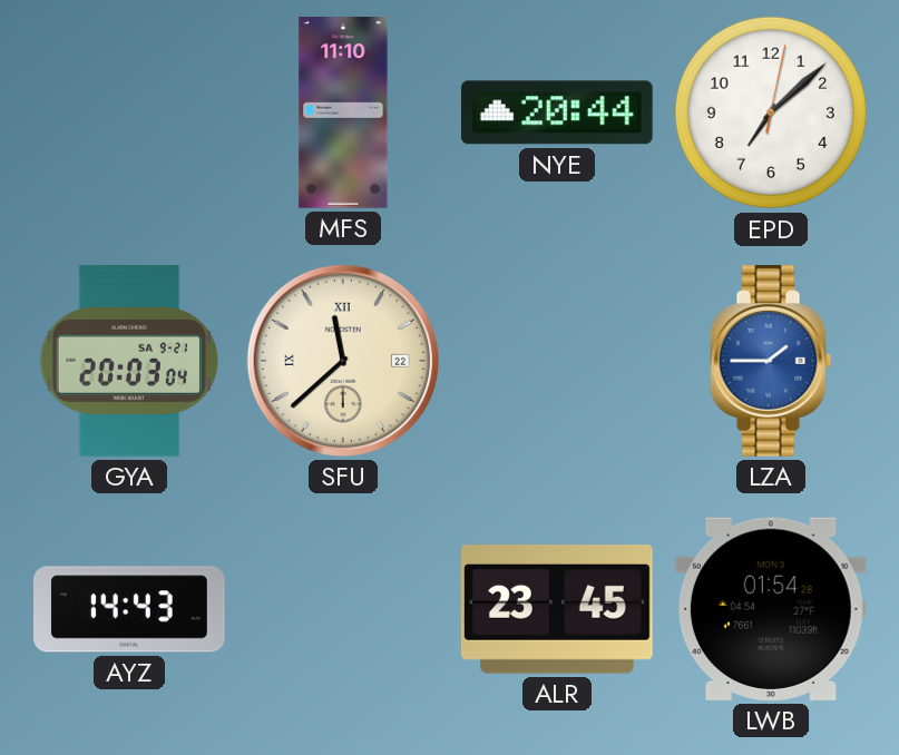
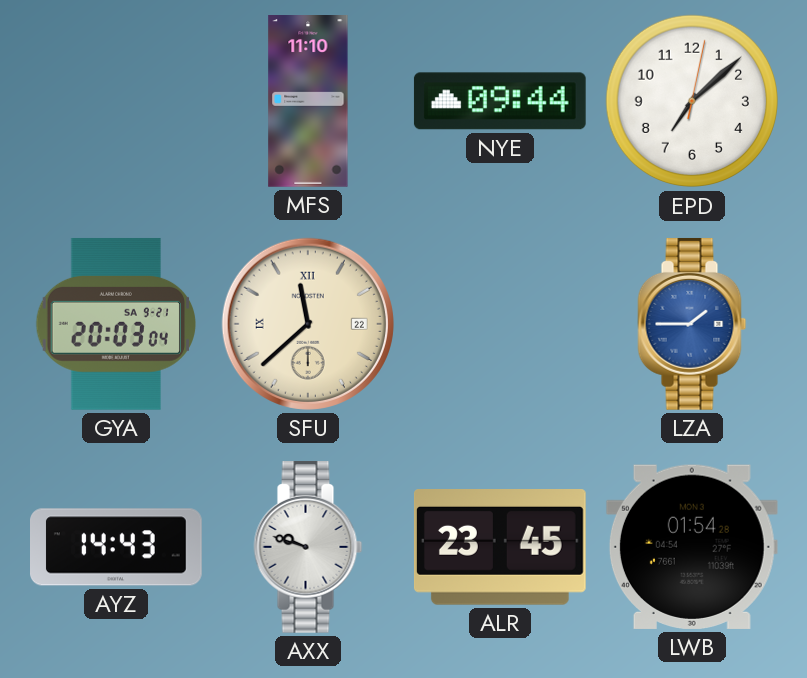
NYE: 20:44 -> 09:44 (500, 101)
AXX: none -> 9:48 (308, 547)
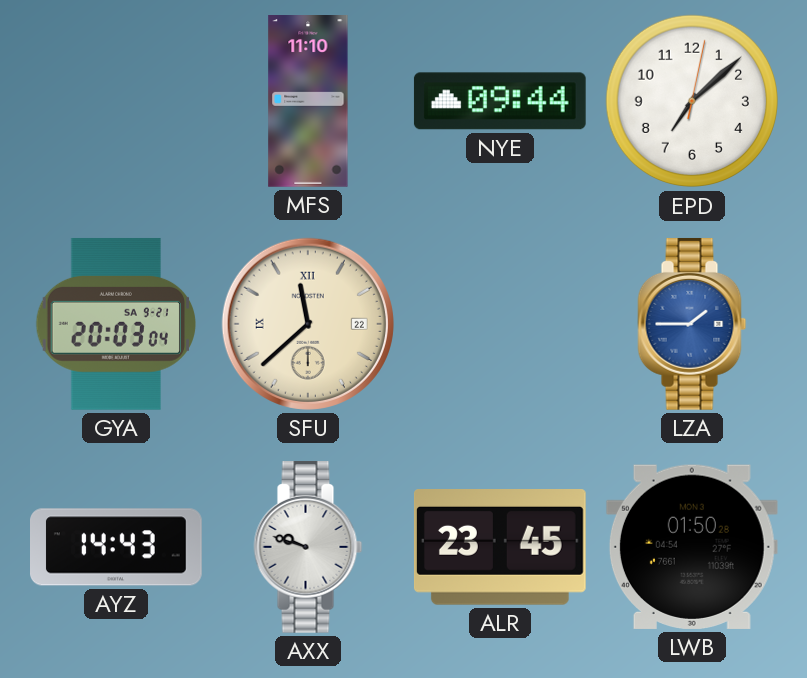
LWB: 01:54 -> 01:50 (692, 547)
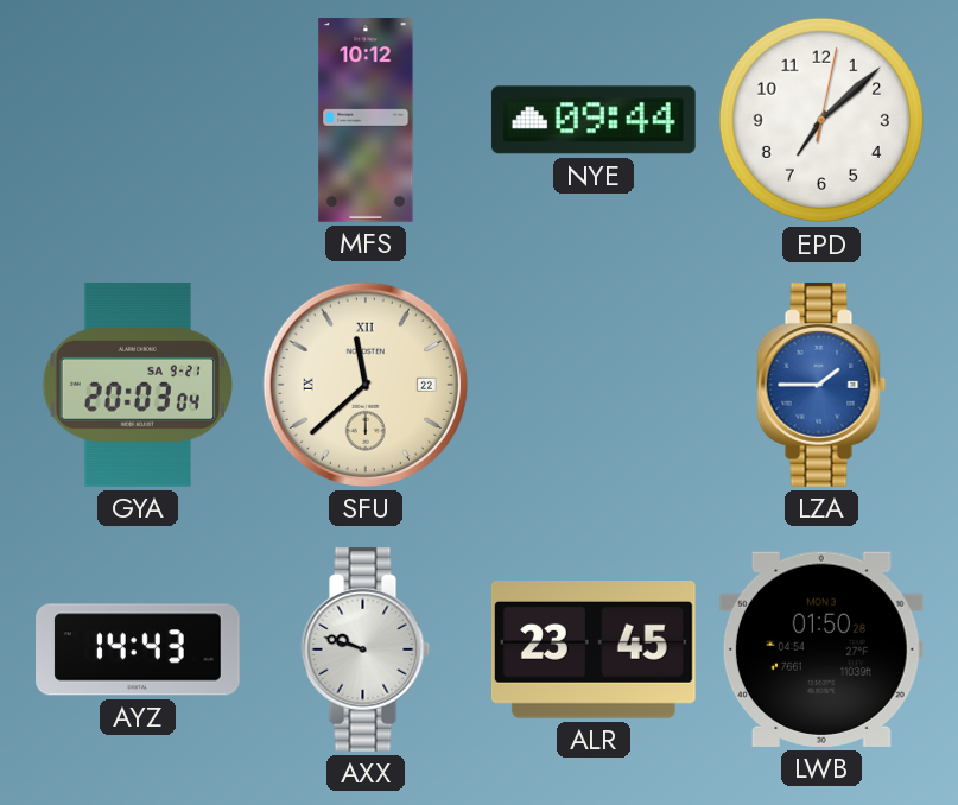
MFS: 11:10 -> 10:12 (366, 121)
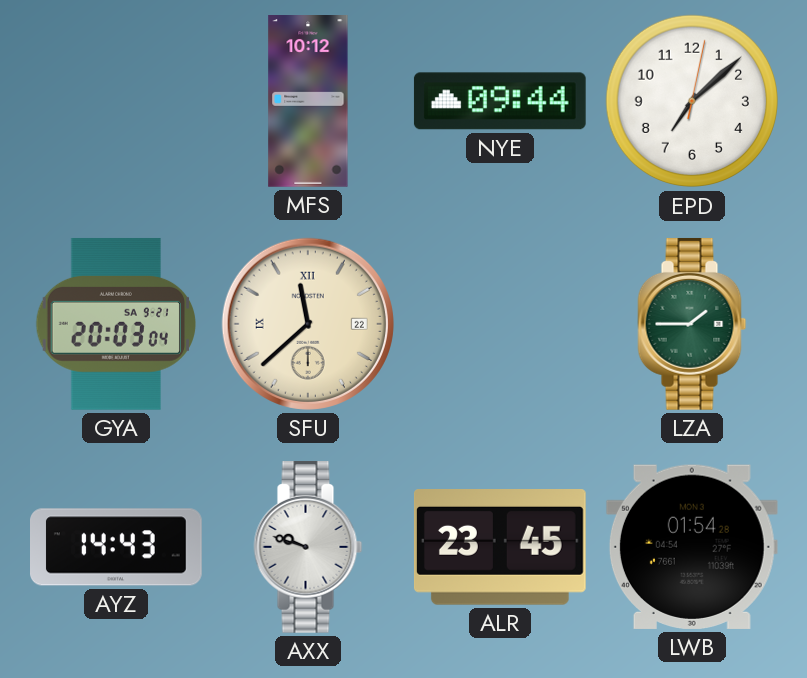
LZA dial: blue -> green (692, 324)
LWB: 01:50 -> 01:54 (692, 547)
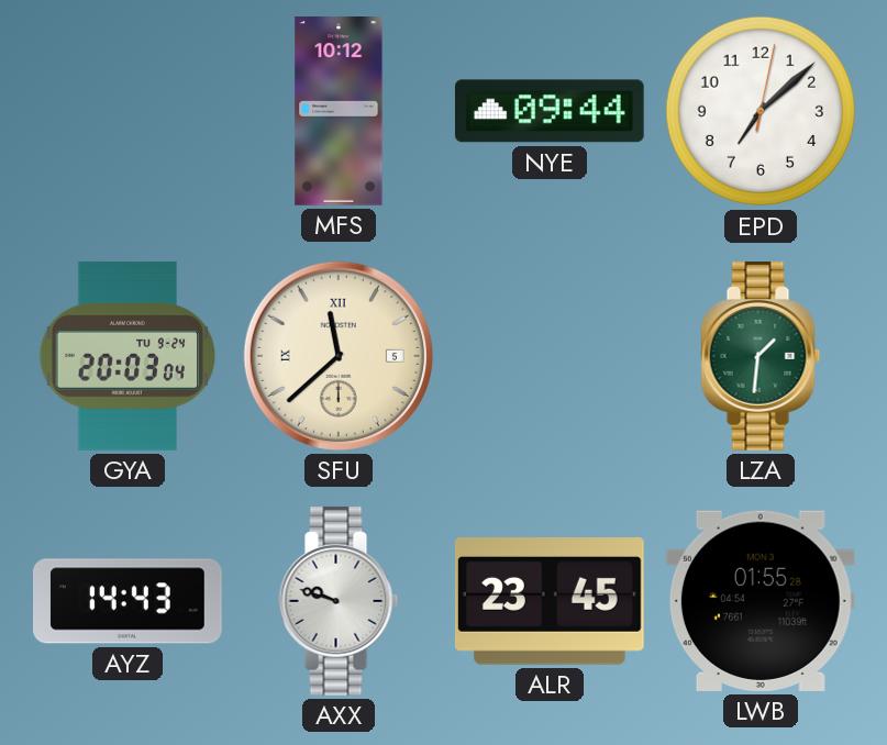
GYA date: SA 9-21 -> TU 9-24 (127, 356)
SFU date: 22 -> 5 (339, 356)
LZA: 1:45 -> 1:31 (761, 356)
LWB: 01:54 -> 01:55 (761, 601)
